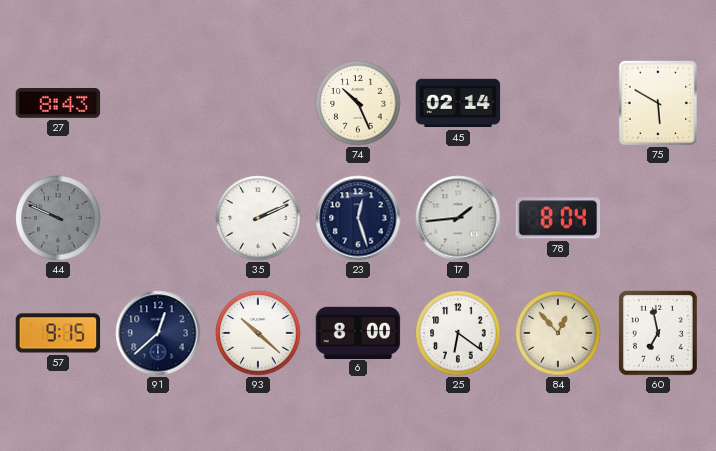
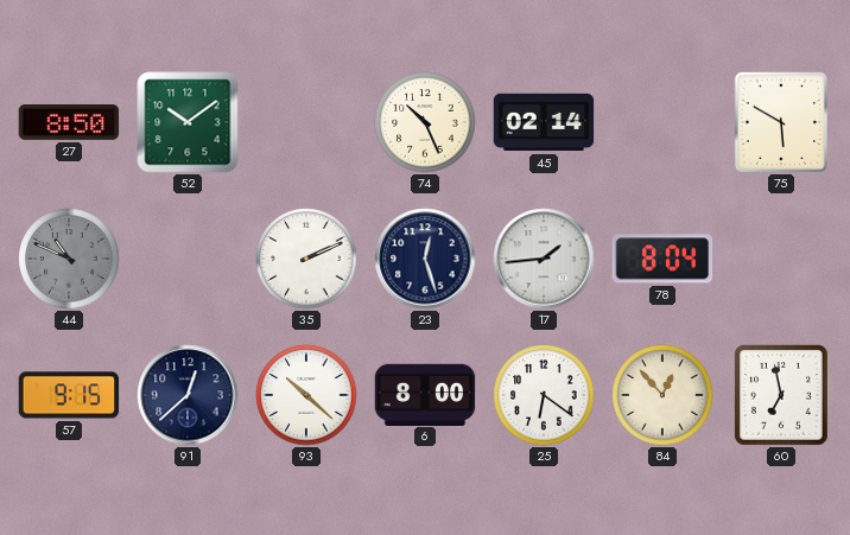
27: 8:43 -> 8:50 (69, 123)
52: none -> 10:09 (188, 122)
44: 9:49 -> 10:49 (69, 259)
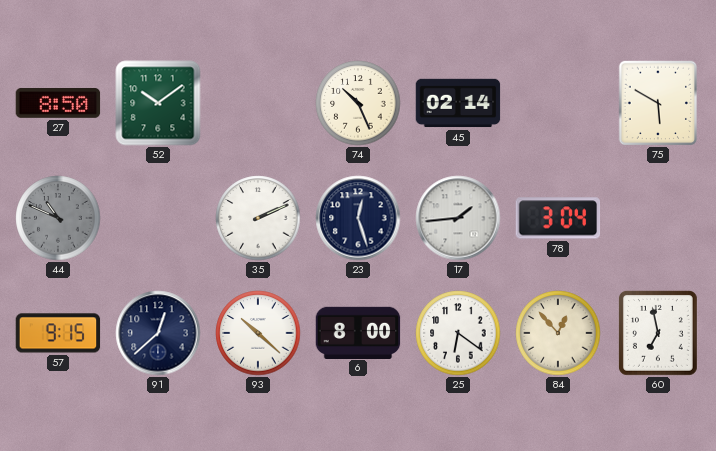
78: 8:04 -> 3:04 (558, 218)
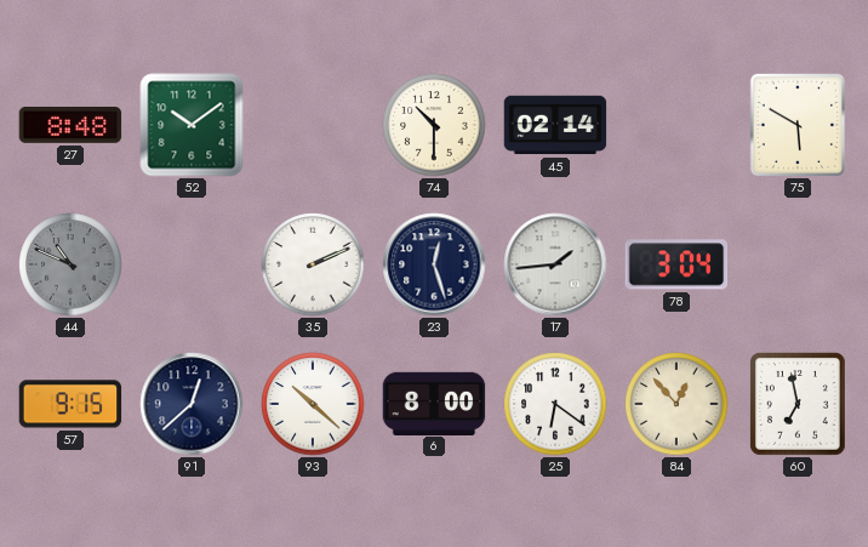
27: 8:50 -> 8:48 (70, 126)
74: 10:26 -> 10:30 (434, 125)
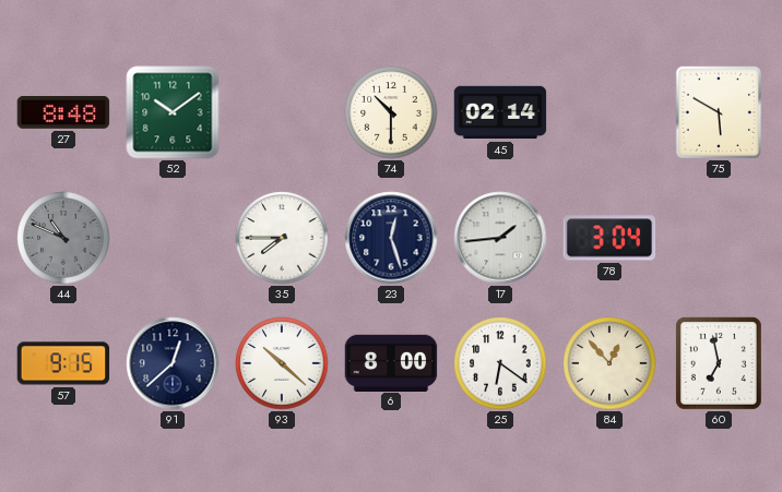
35: 2:11 -> 7:45 (282, 238)
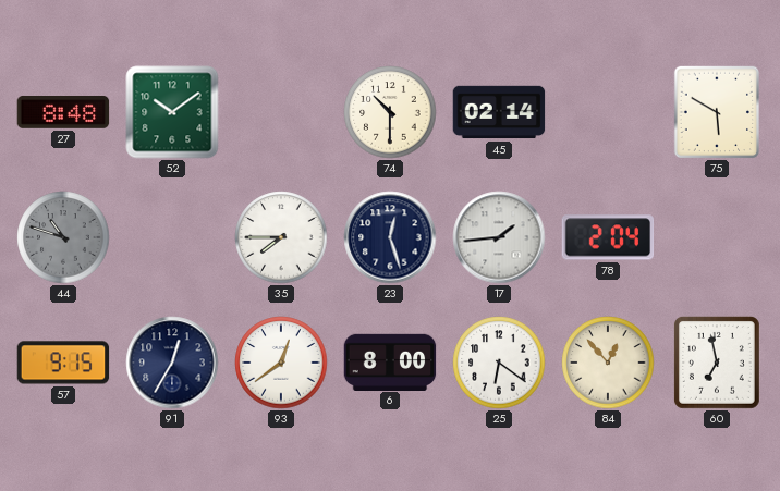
44: 10:49 -> 10:48 (63, 237)
78: 3:04 -> 2:04 (608, 237)
91: 12:38 -> 12:35 (172, 363)
93: 10:22 -> 12:39 (281, 363)
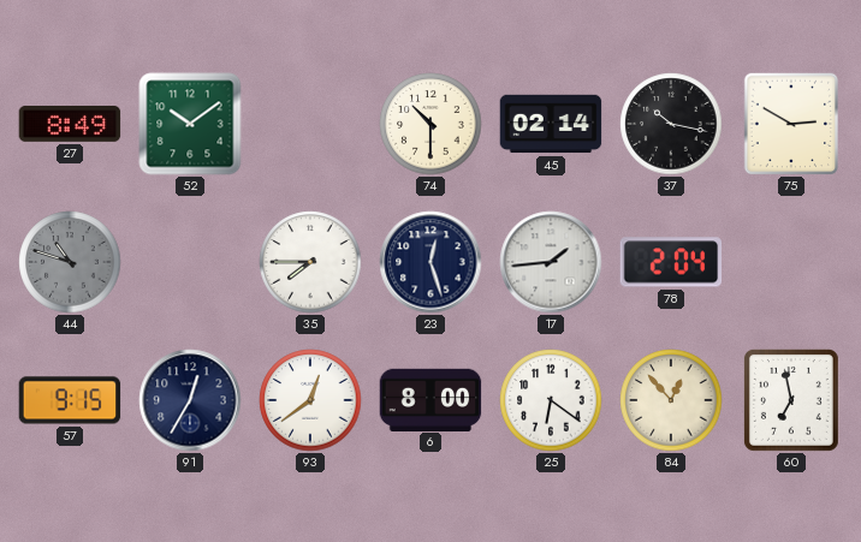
27: 8:48 -> 8:49 (70, 125)
37: none -> 10:17 (671, 124)
75: 5:50 -> 2:50 (791, 124)
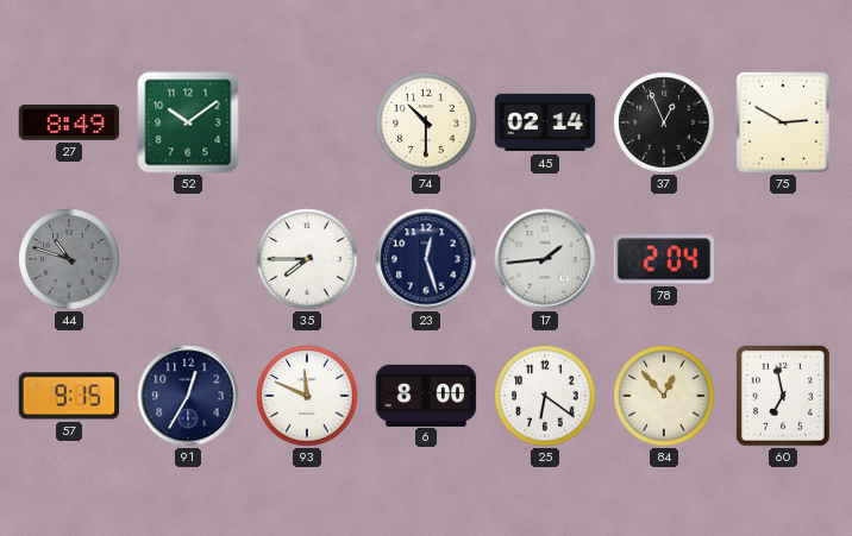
37: 10:17 -> 12:56 (664, 122)
93: 12:39 -> 11:49 (307, 396)
